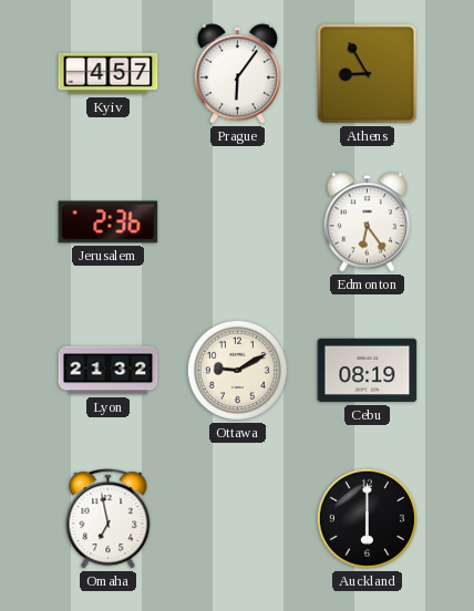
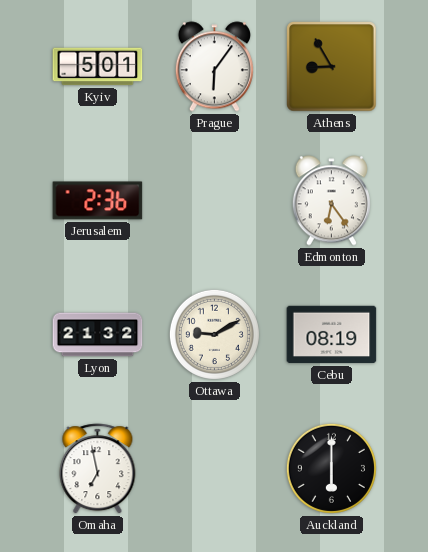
Kyiv: 4:57 -> 5:01 (98, 67)
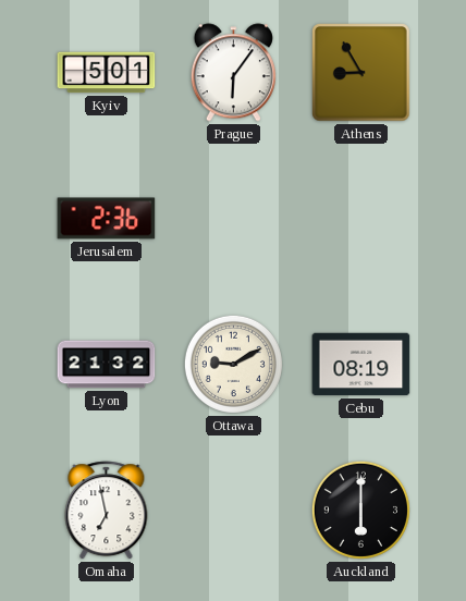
Edmonton: 6:24 -> none (331, 201)
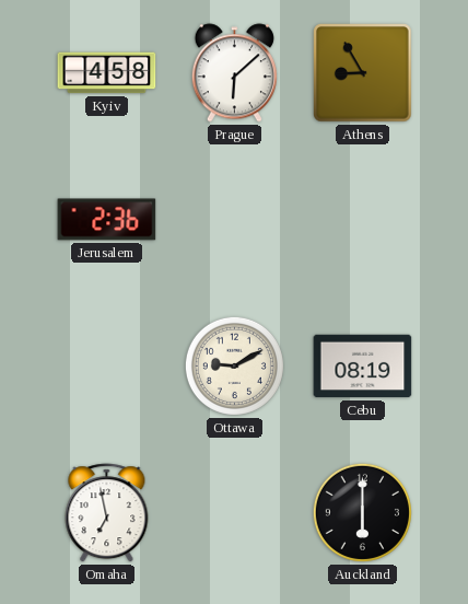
Kyiv: 5:01 -> 4:58 (107, 73)
Prague: 6:06 -> 6:08 (234, 73)
Lyon: 21:32 -> none (107, 365)
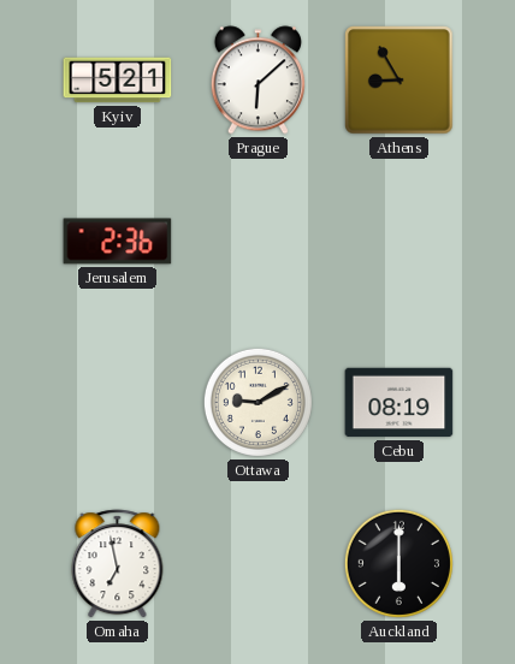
Kyiv: 4:58 -> 5:21 (118, 81)
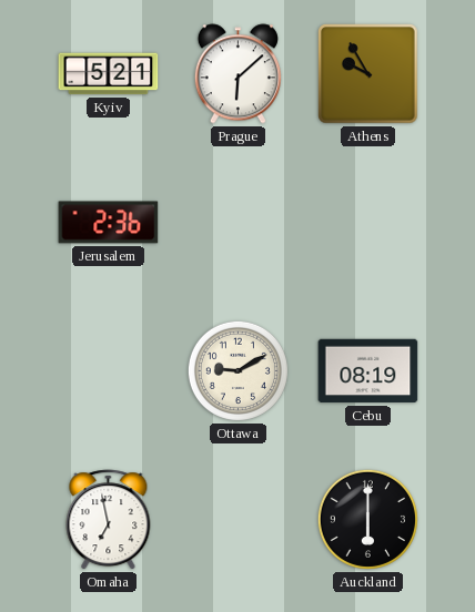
Athens: 8:55 -> 9:55 (368, 74)
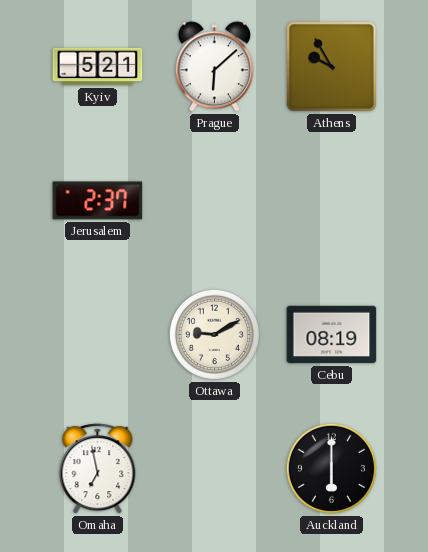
Jerusalem: 2:36 -> 2:37 (98, 201)
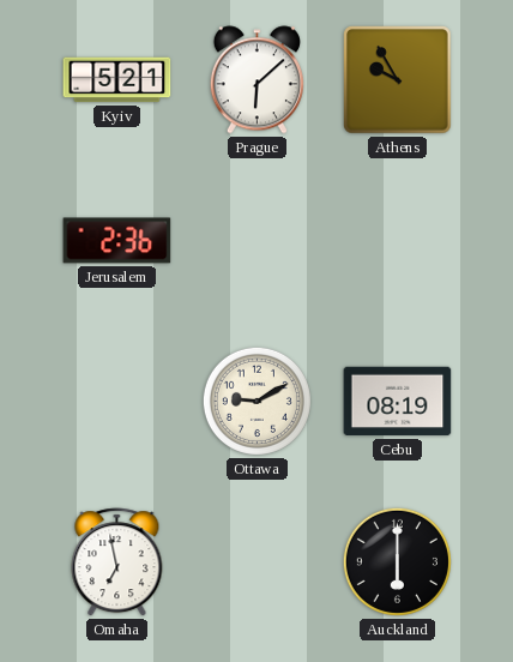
Jerusalem: 2:37 -> 2:36 (117, 241)
